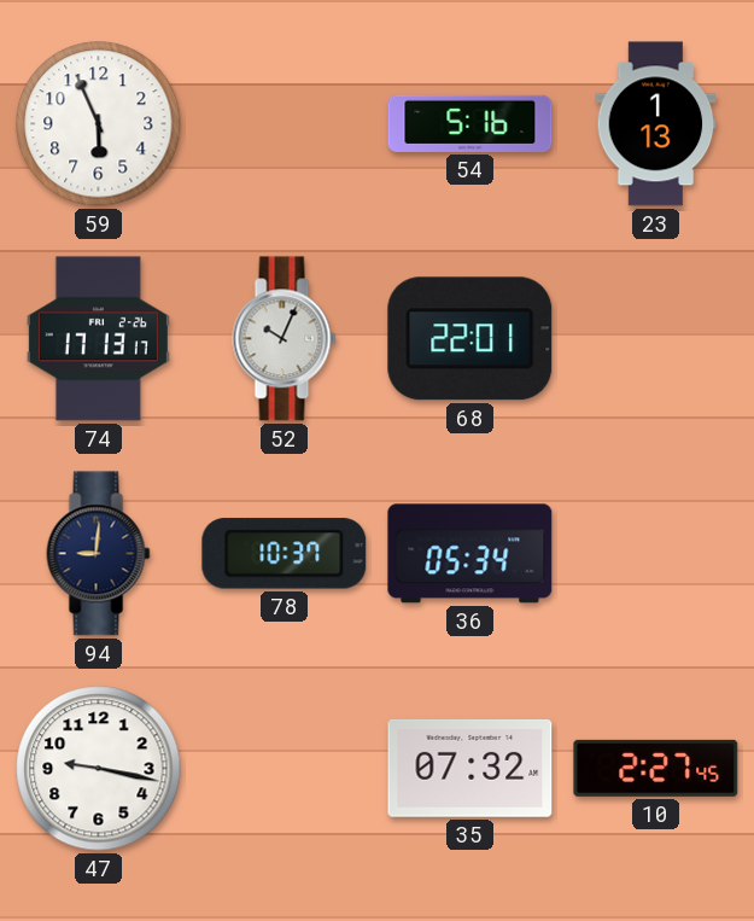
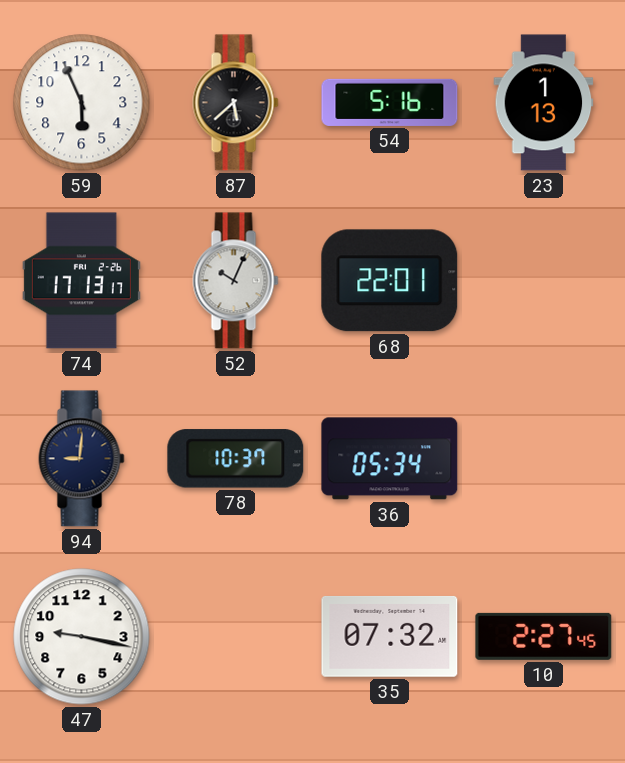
87: none -> 5:38 (236, 103)
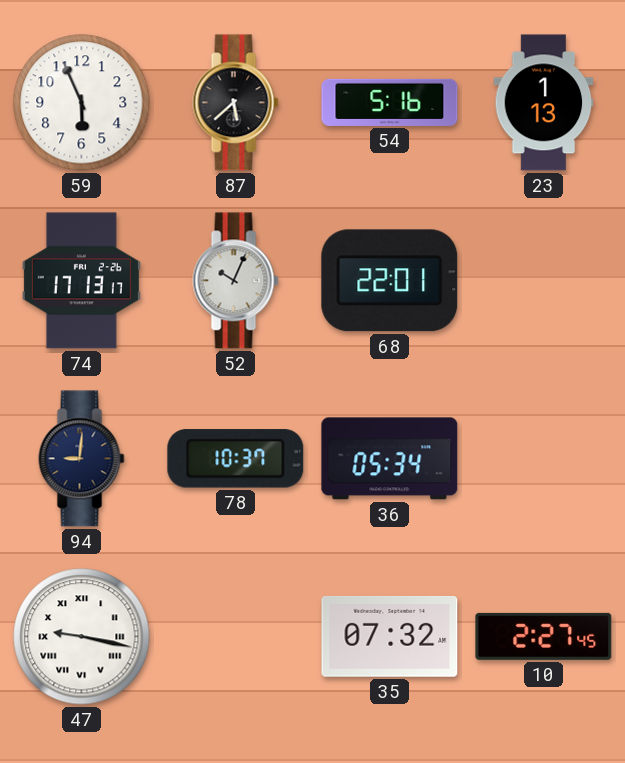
47 numerals: Arabic -> Roman (82, 637)
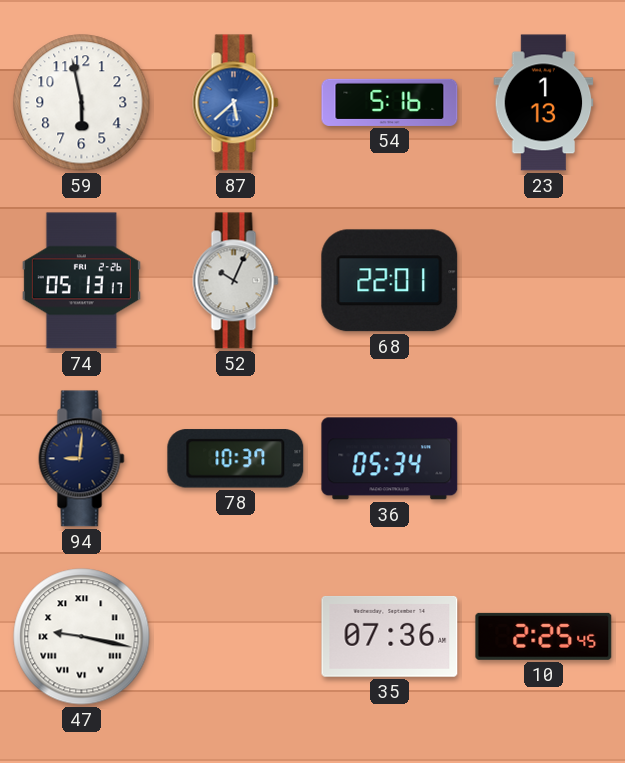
59: 5:56 -> 5:58 (82, 103)
87 dial: black -> blue (236, 103)
74: 17:13 -> 05:13 (81, 281)
35: 07:32 -> 07:36 (390, 637)
10: 2:27 -> 2:25 (544, 636)
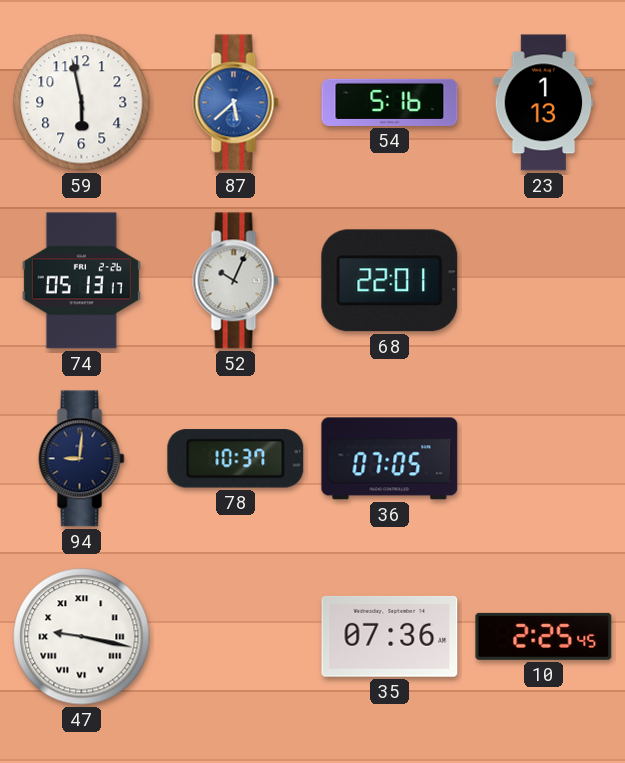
36: 05:34 -> 07:05 (390, 459)
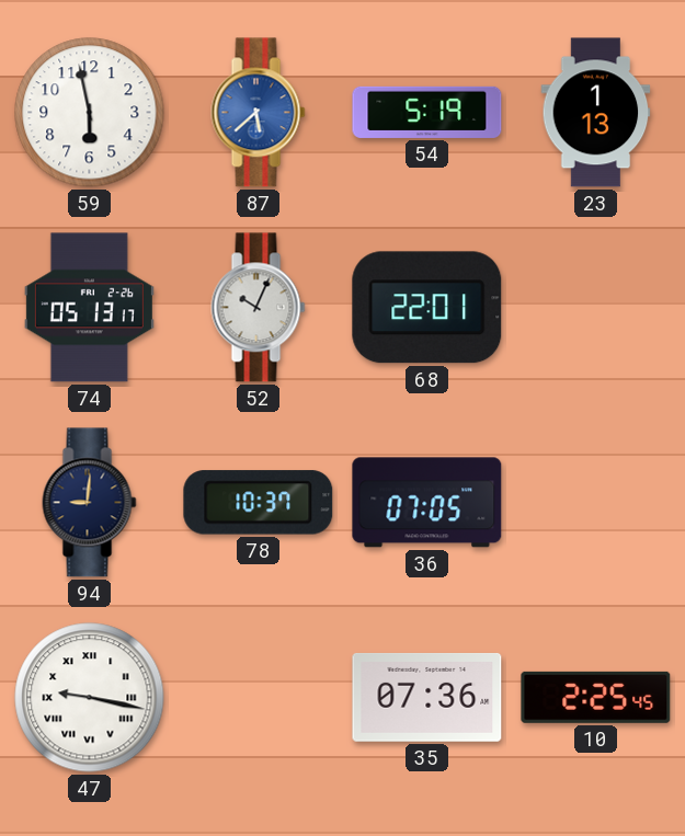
54: 5:16 -> 5:19 (427, 112)
